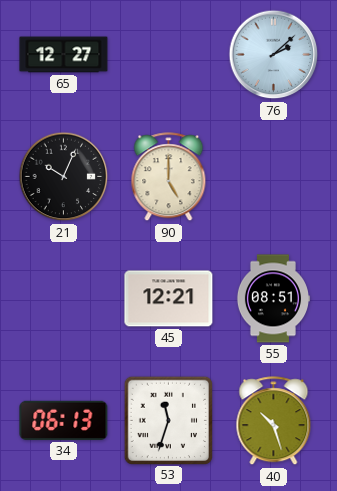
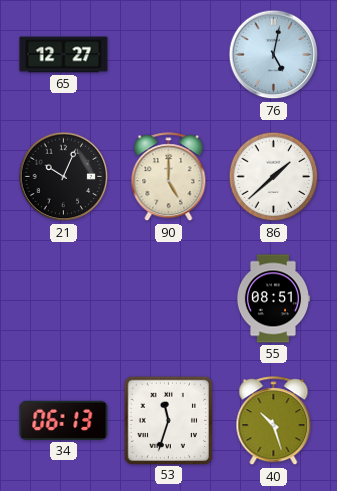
76: 2:08 -> 5:02 (274, 55)
86: none -> 1:38 (274, 177)
45: 12:21 -> none (169, 299)
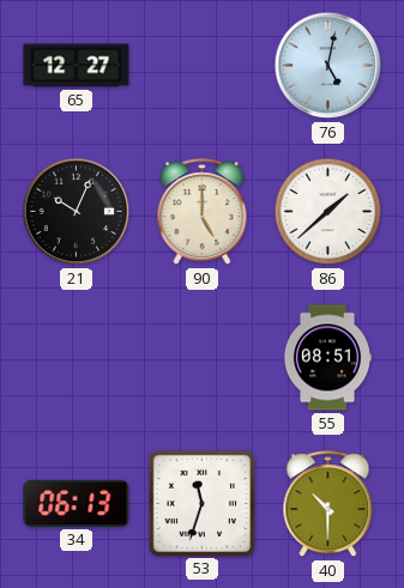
40: 10:27 -> 10:30 (328, 504)
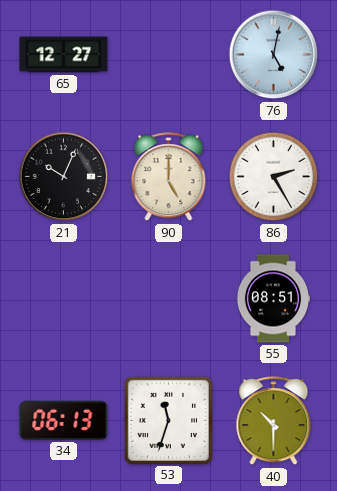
86: 1:38 -> 2:25 (274, 177)
